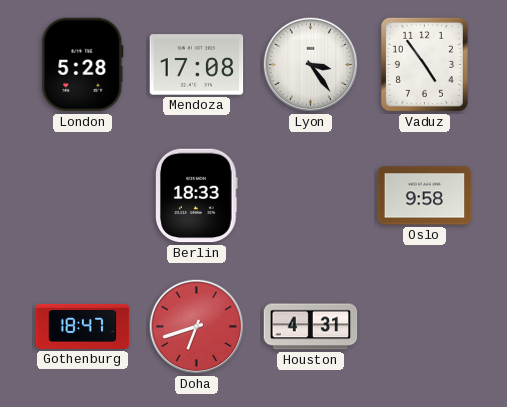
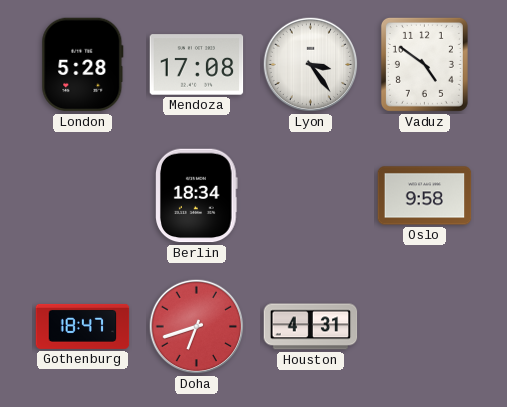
Vaduz: 4:54 -> 4:51 (424, 64)
Berlin: 18:33 -> 18:34 (197, 196)
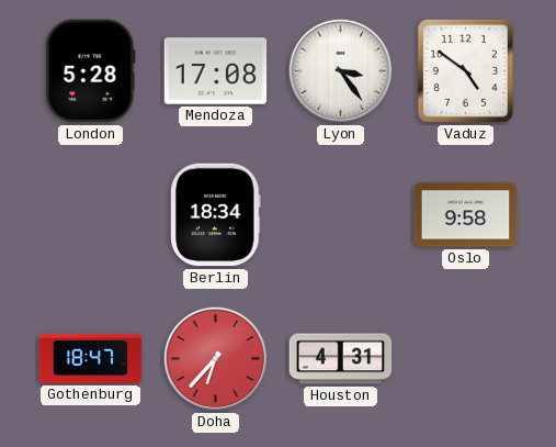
Doha: 6:42 -> 6:37 (216, 359)
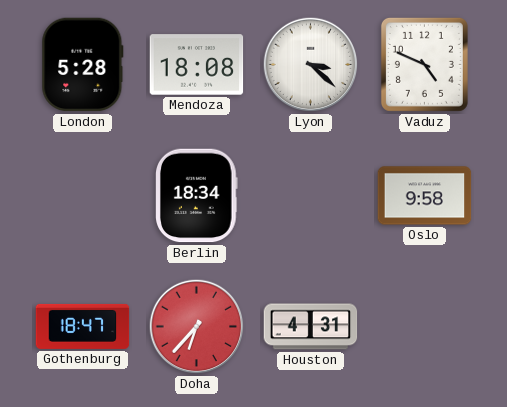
Mendoza: 17:08 -> 18:08 (197, 65)
Lyon: 3:24 -> 3:22 (311, 65)
Vaduz: 4:51 -> 4:49 (424, 64)
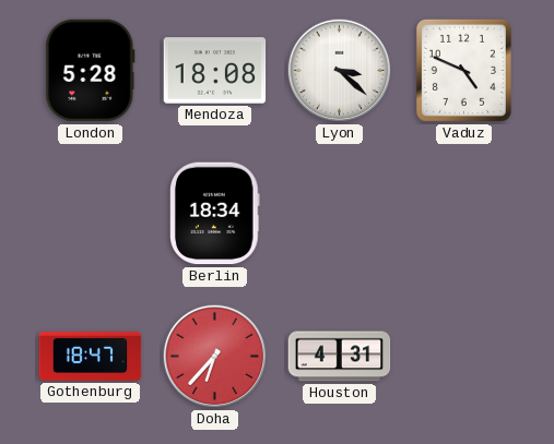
Oslo: 9:58 -> none (425, 196)
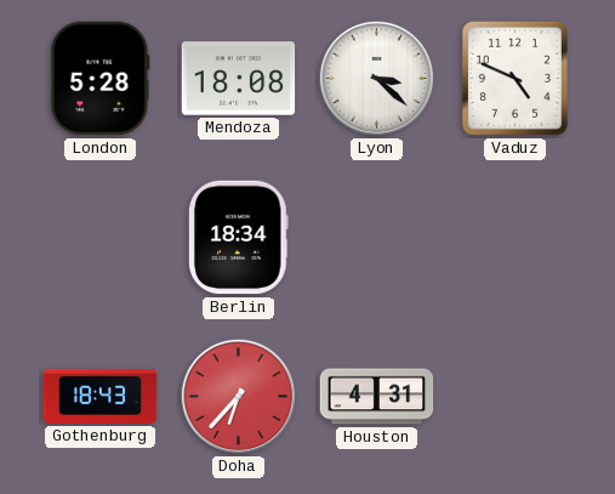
Gothenburg: 18:47 -> 18:43 (101, 396)
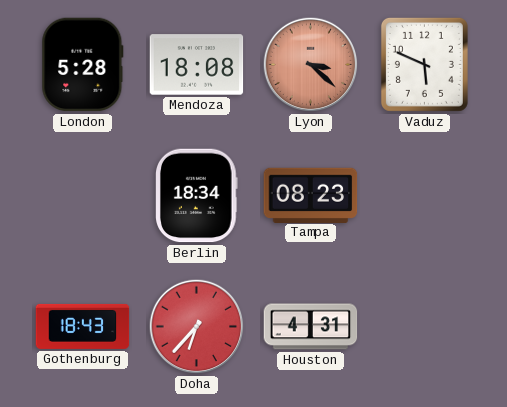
Lyon dial: white -> salmon (311, 65)
Vaduz: 4:49 -> 5:49 (424, 64)
Tampa: none -> 08:23 (311, 195)
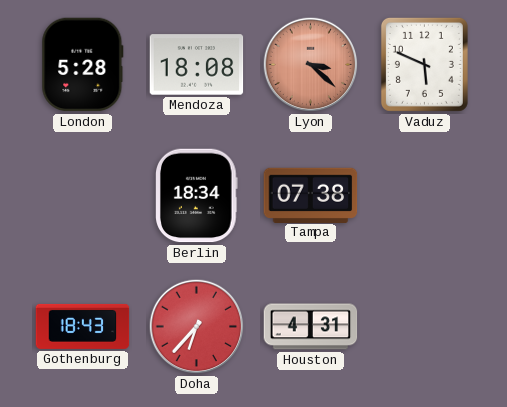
Tampa: 08:23 -> 07:38 (311, 195)
